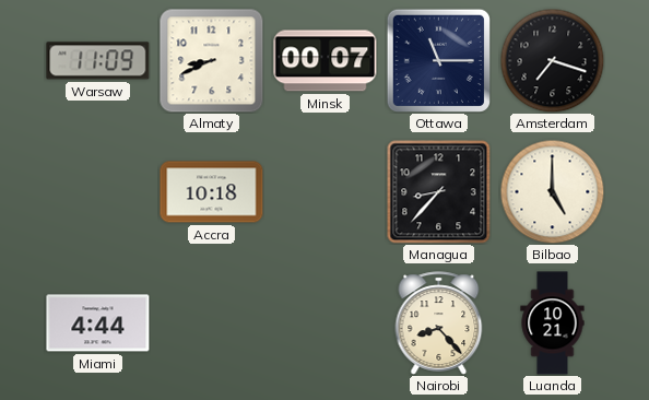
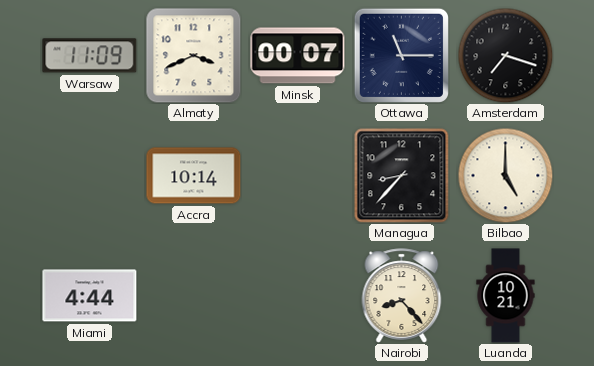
Almaty: 8:41 -> 3:41 (194, 56)
Accra: 10:18 -> 10:14 (194, 176)
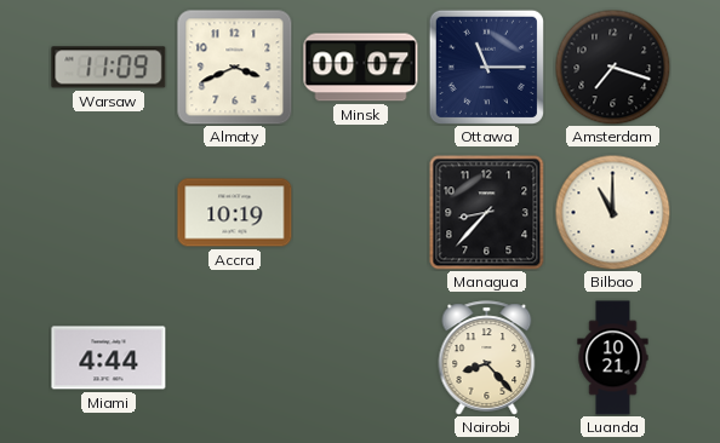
Accra: 10:14 -> 10:19 (235, 213)
Bilbao: 5:00 -> 11:00 (612, 212)
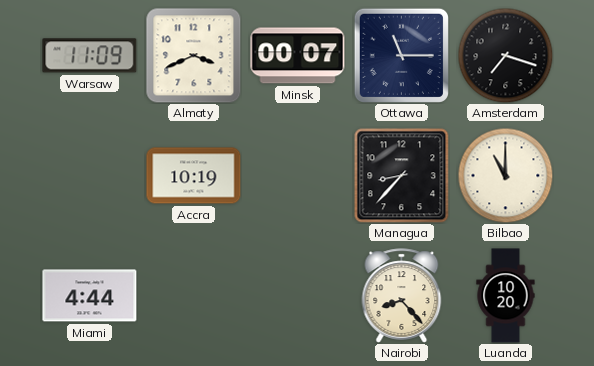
Luanda: 10:21 -> 10:20 (506, 296)
